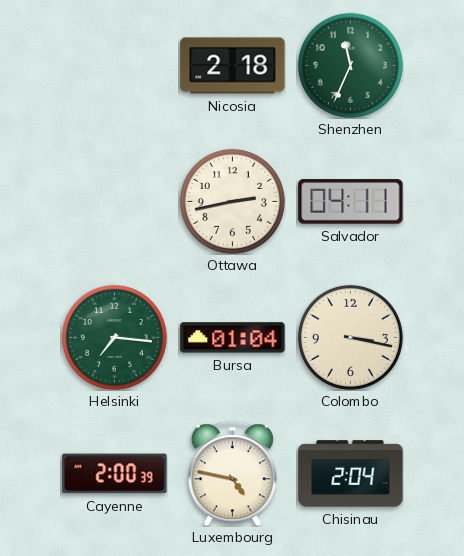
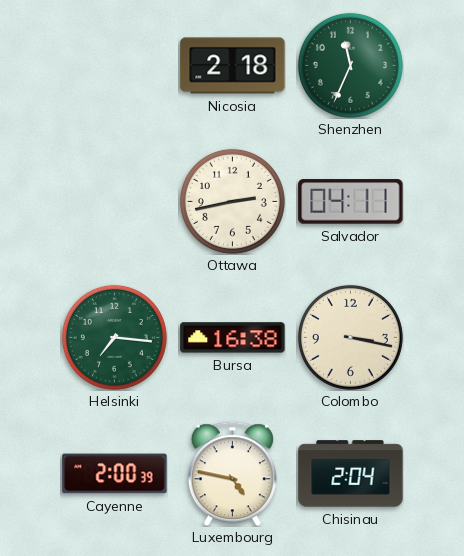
Bursa: 01:04 -> 16:38 (233, 338)
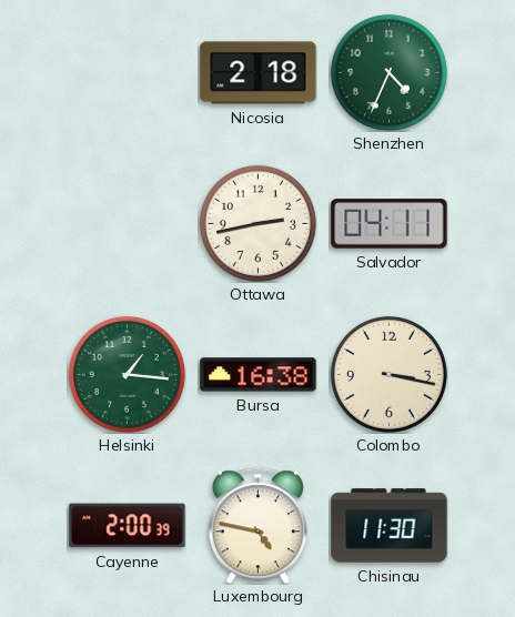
Shenzhen: 11:34 -> 4:34 (388, 72)
Helsinki: 7:16 -> 1:16 (127, 374)
Chisinau: 2:04 -> 11:30 (390, 526)
